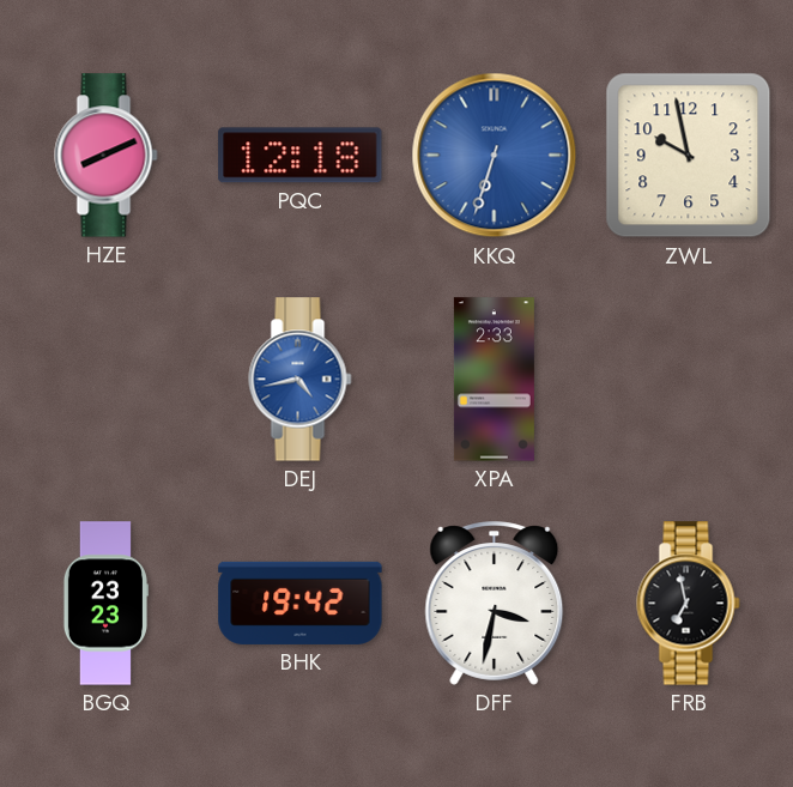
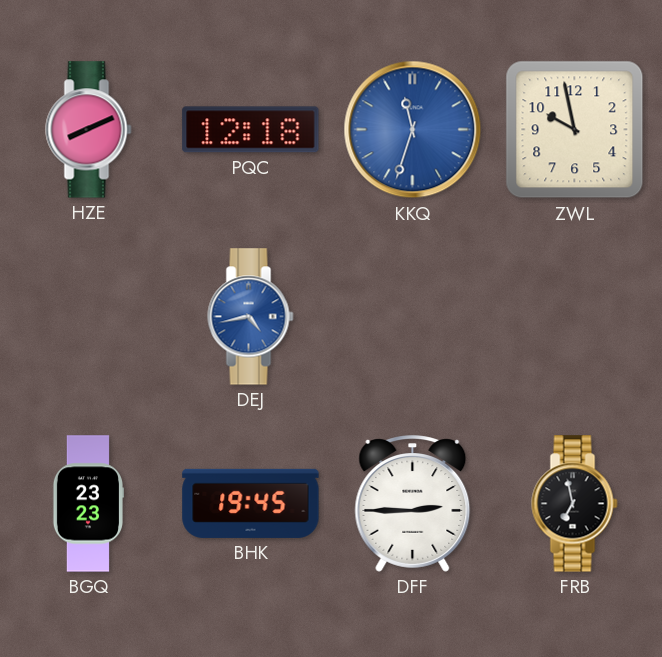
KKQ: 6:33 -> 11:33 (413, 130)
XPA: 2:33 -> none (494, 380)
BHK: 19:42 -> 19:45 (251, 503)
DFF: 3:32 -> 2:45 (413, 504)
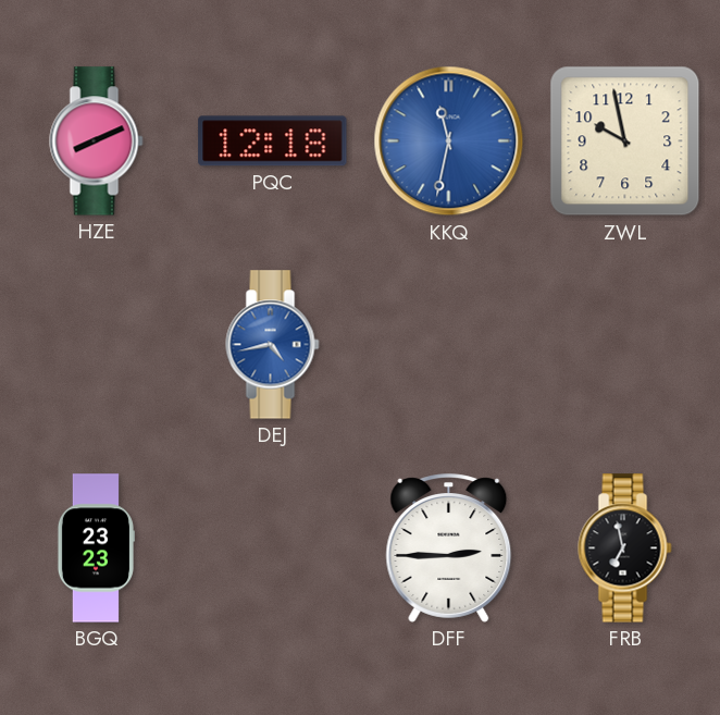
KKQ: 11:33 -> 11:32 (449, 141)
BHK: 19:45 -> none (251, 503)
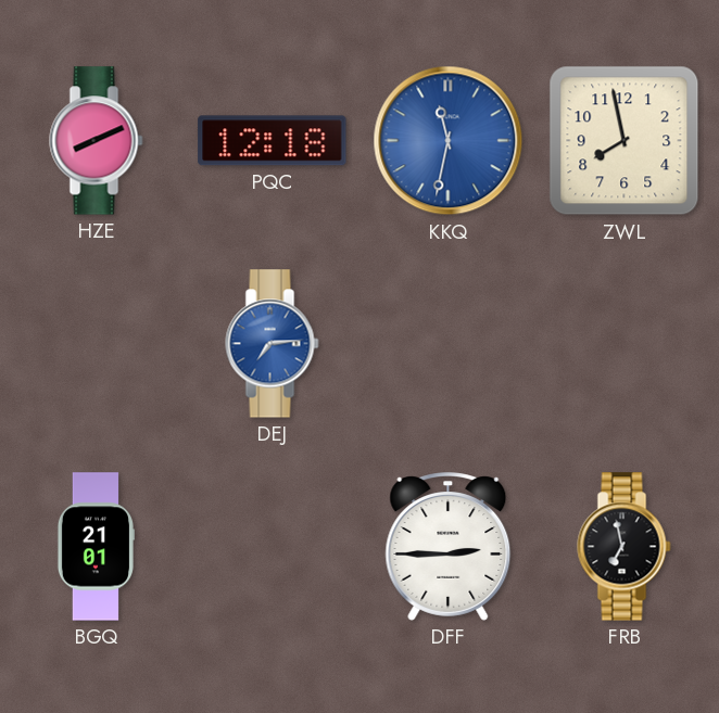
ZWL: 9:58 -> 7:58 (625, 141)
DEJ: 4:43 -> 7:14 (273, 344)
BGQ: 23:23 -> 21:01 (96, 547)
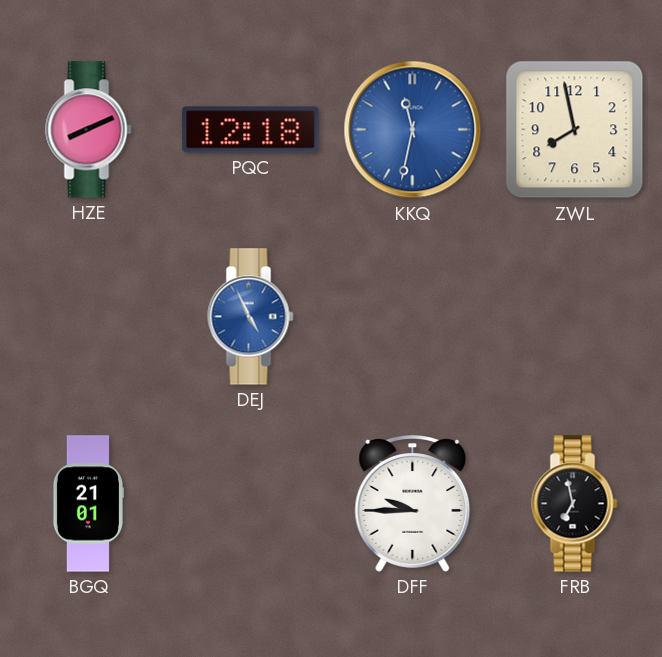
DEJ: 7:14 -> 4:56 (251, 317)
DFF: 2:45 -> 9:45 (413, 504)
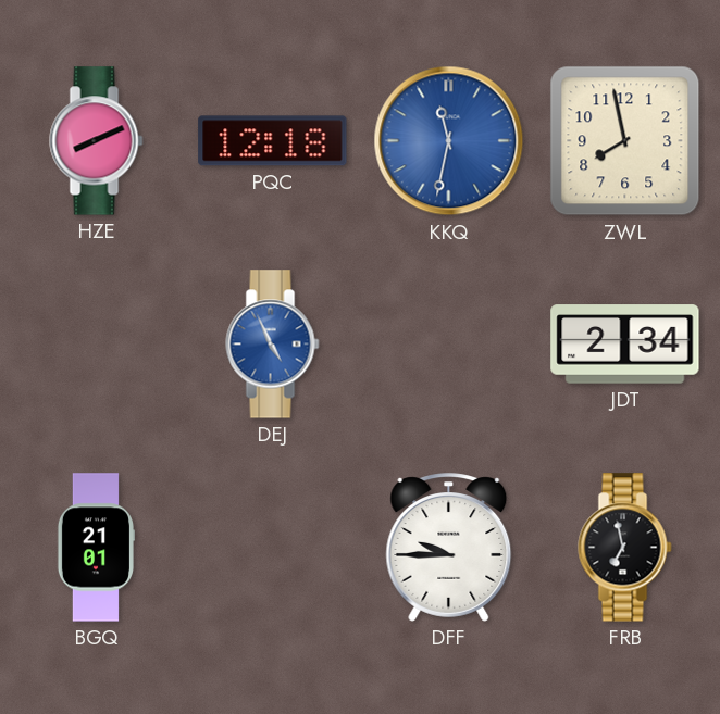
JDT: none -> 2:34 (625, 345)
